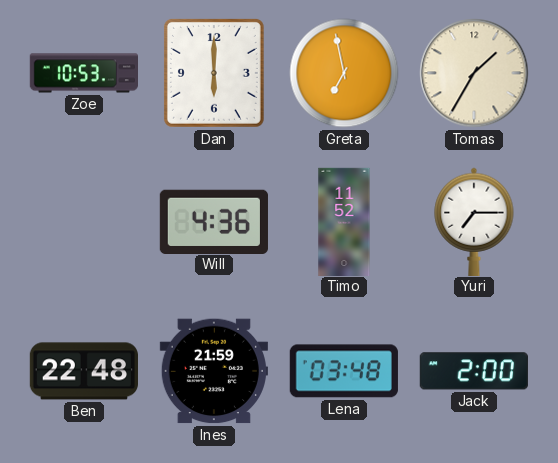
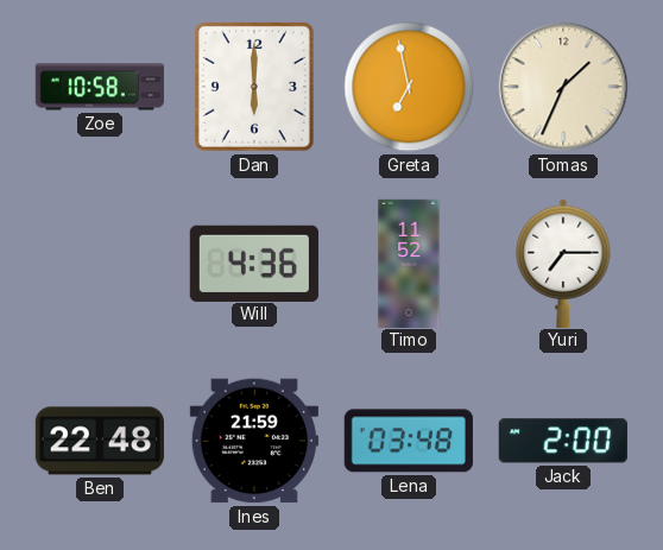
Zoe: 10:53 -> 10:58 (99, 87)
Tomas: 1:35 -> 1:34 (563, 87)
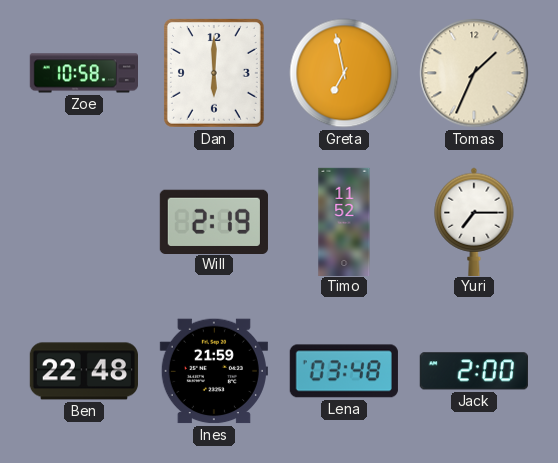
Will: 4:36 -> 2:19 (214, 221)
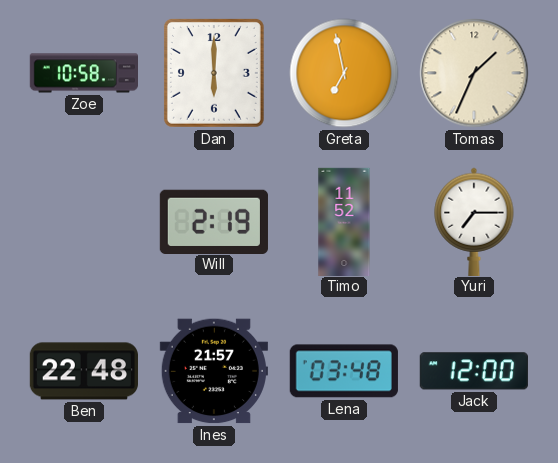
Ines: 21:59 -> 21:57 (214, 371)
Jack: 2:00 -> 12:00 (474, 371)
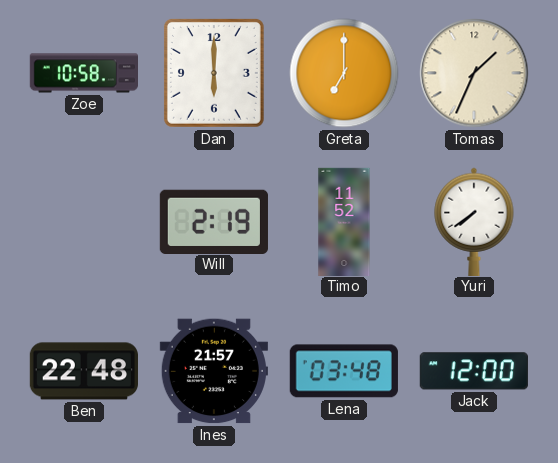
Greta: 6:58 -> 7:00 (344, 73)
Yuri: 7:15 -> 7:39 (474, 221)
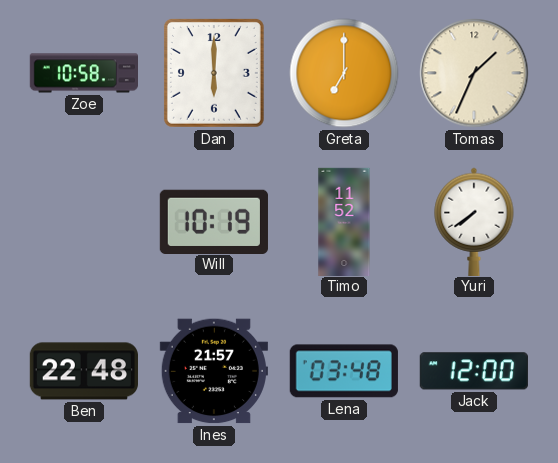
Will: 2:19 -> 10:19 (214, 221)
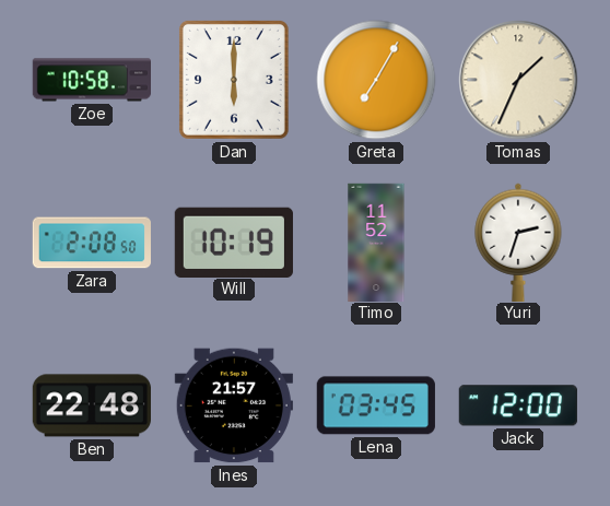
Greta: 7:00 -> 7:05 (376, 80)
Zara: none -> 2:08 (92, 243)
Yuri: 7:39 -> 2:33 (518, 242)
Lena: 03:48 -> 03:45 (376, 405)
